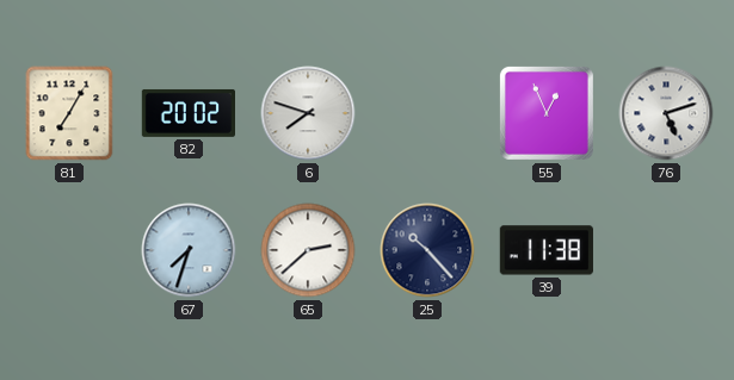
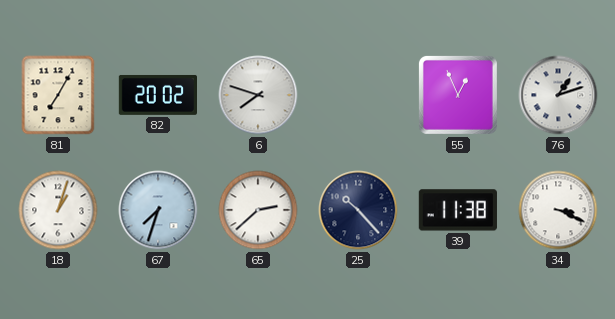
76: 5:12 -> 1:12 (558, 95)
18: none -> 1:03 (58, 210)
34: none -> 3:19 (558, 210)
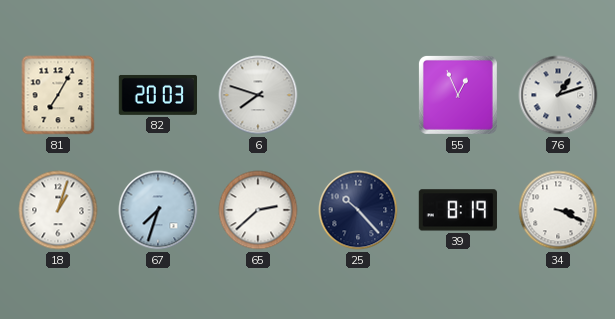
82: 20:02 -> 20:03 (157, 95)
39: 11:38 -> 8:19 (458, 210)
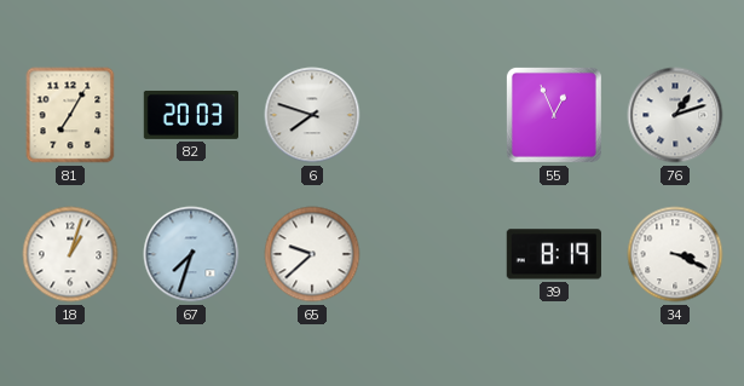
65: 2:38 -> 9:38 (312, 254)
25: 10:23 -> none (358, 210)
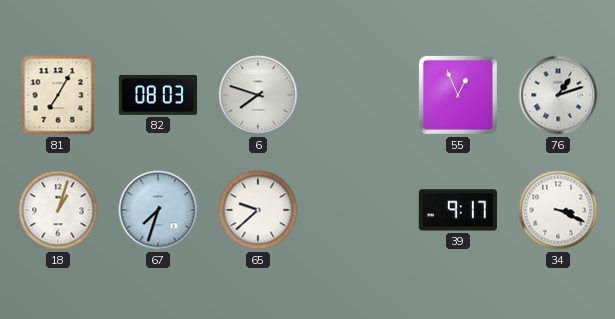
82: 20:03 -> 08:03 (157, 95)
39: 8:19 -> 9:17 (458, 210)
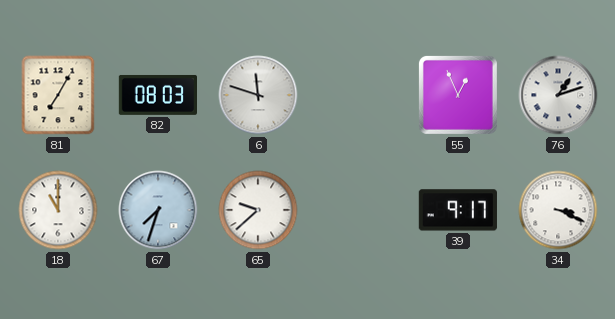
6: 7:48 -> 11:48 (258, 95)
18: 1:03 -> 11:00 (58, 210)
